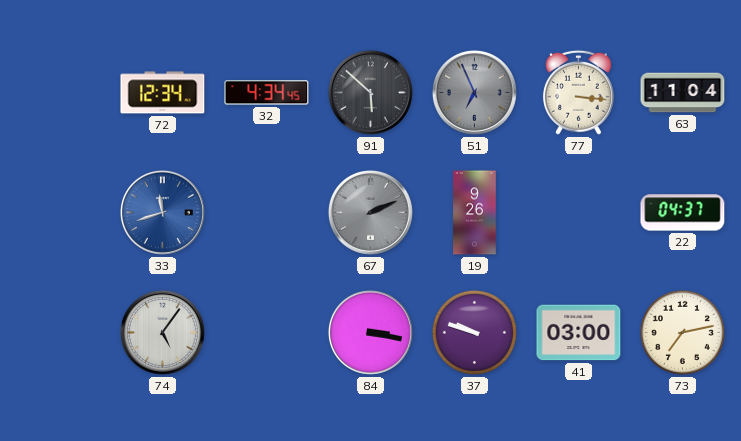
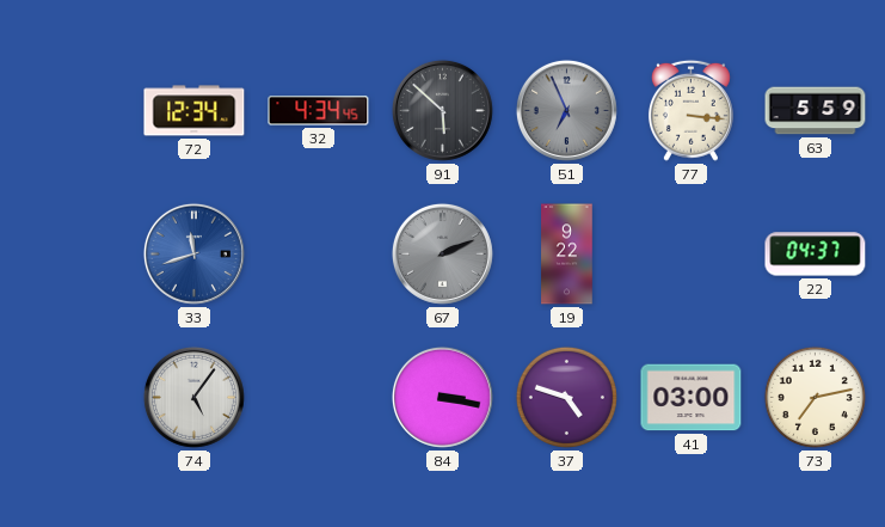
63: 11:04 -> 5:59 (816, 111)
19: 9:26 -> 9:22 (567, 255)
37: 9:48 -> 4:48 (566, 397)
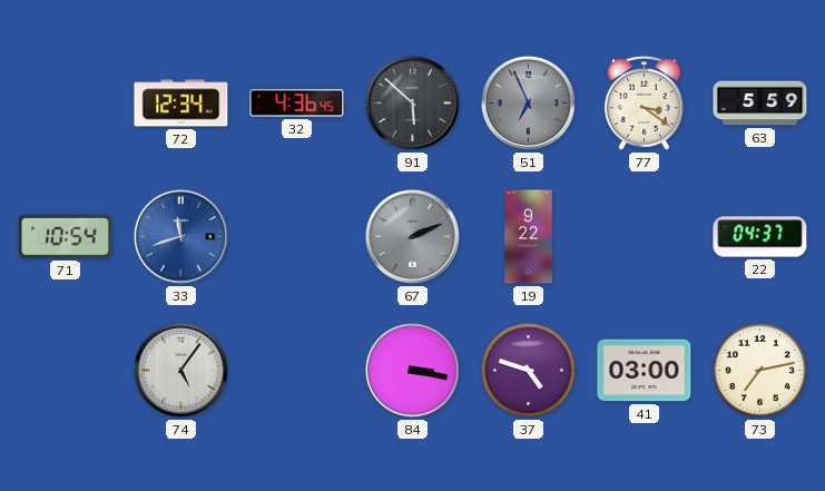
32: 4:34 -> 4:36 (297, 104)
77: 3:16 -> 3:21 (644, 102)
71: none -> 10:54 (66, 236)
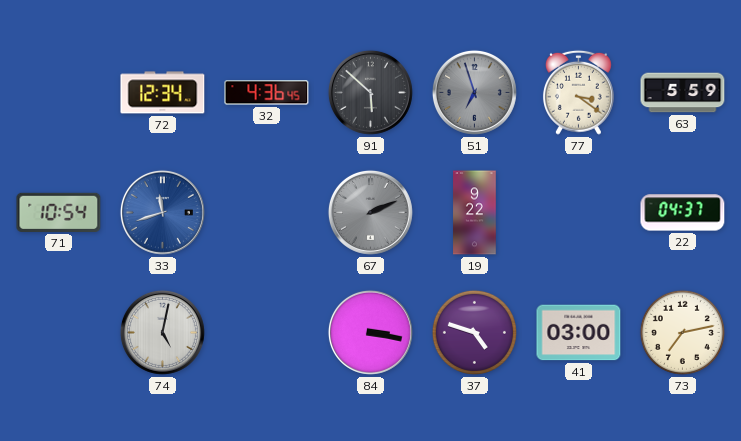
51: 6:56 -> 6:57 (474, 92)
74: 5:06 -> 5:02 (162, 332)
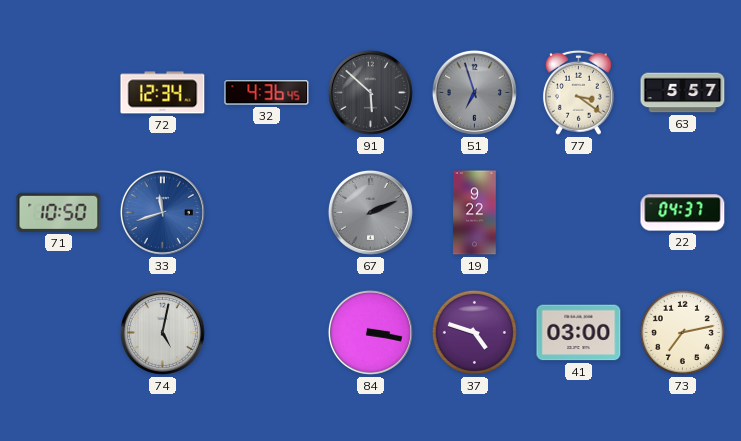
63: 5:59 -> 5:57 (683, 93)
71: 10:54 -> 10:50 (59, 212)
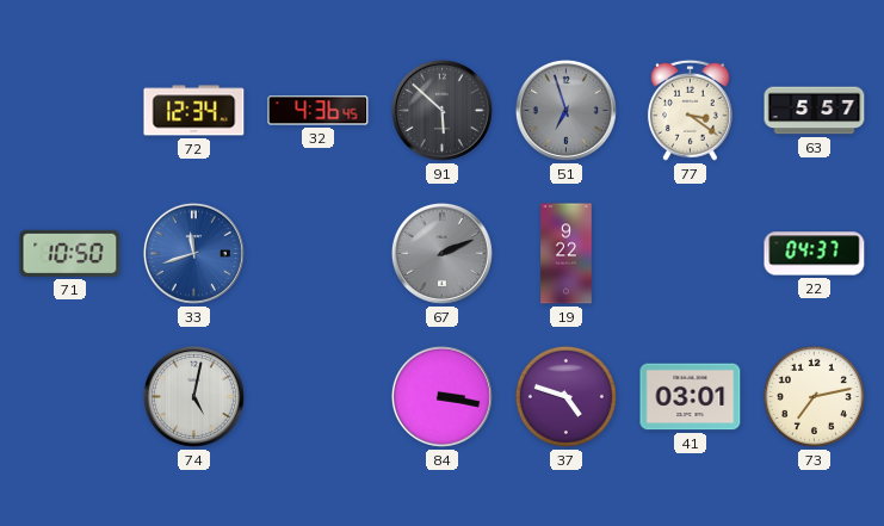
41: 03:00 -> 03:01 (691, 397)
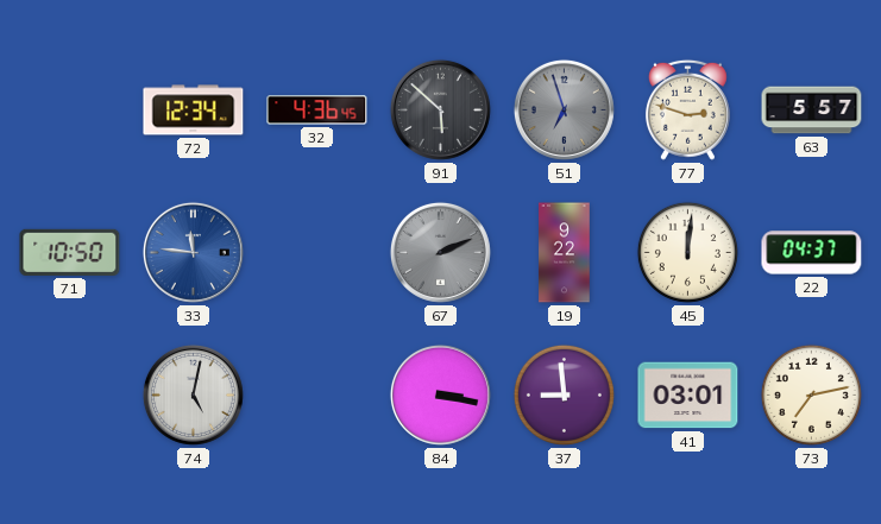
77: 3:21 -> 2:48 (687, 109)
33: 11:42 -> 11:46 (193, 252)
45: none -> 12:01 (687, 252)
37: 4:48 -> 8:59 (564, 394)
